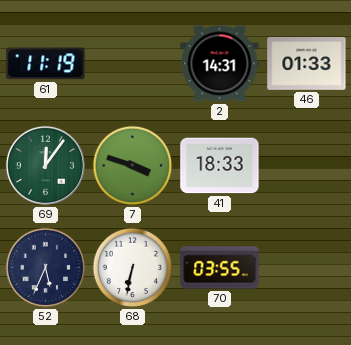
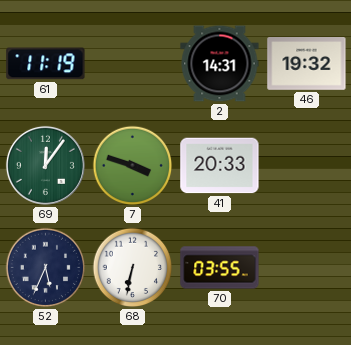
46: 01:33 -> 19:32 (307, 64)
41: 18:33 -> 20:33 (220, 166)
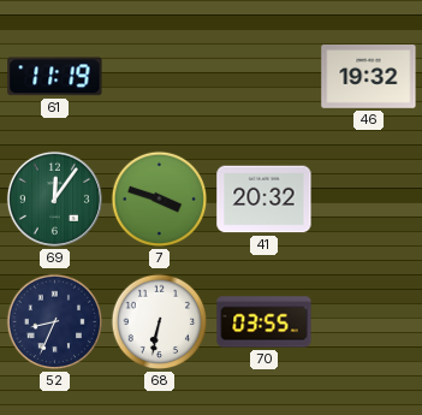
2: 14:31 -> none (220, 64)
41: 20:33 -> 20:32 (265, 200)
52: 5:34 -> 8:34 (55, 322)
